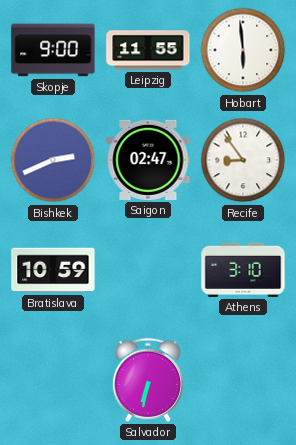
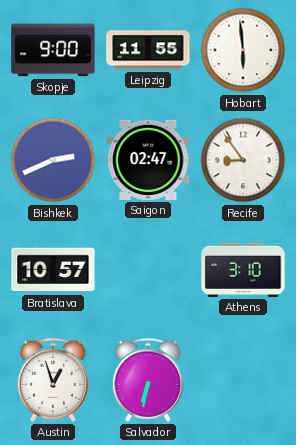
Bratislava: 10:59 -> 10:57 (53, 270)
Austin: none -> 12:57 (53, 380)
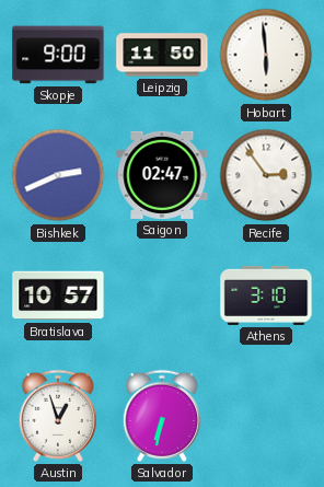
Leipzig: 11:55 -> 11:50 (162, 55)
Recife: 8:54 -> 2:54 (266, 175)
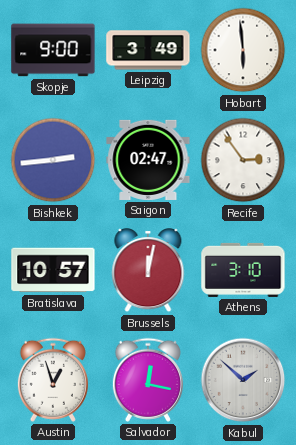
Leipzig: 11:50 -> 3:49 (148, 50)
Bishkek: 2:41 -> 2:44 (53, 160)
Brussels: none -> 12:02 (148, 271)
Salvador: 6:32 -> 12:17 (148, 380)
Kabul: none -> 1:52 (243, 380)
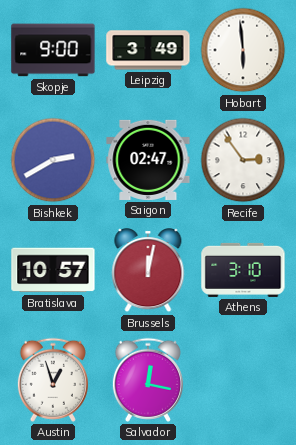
Bishkek: 2:44 -> 2:40 (53, 160)
Kabul: 1:52 -> none (243, 380)
